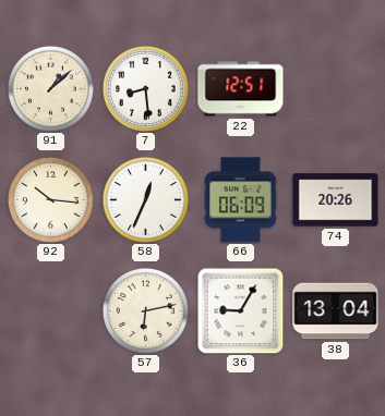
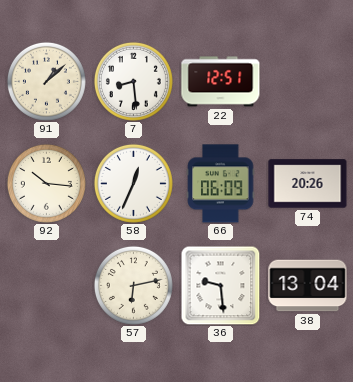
36: 9:05 -> 9:29 (220, 285)
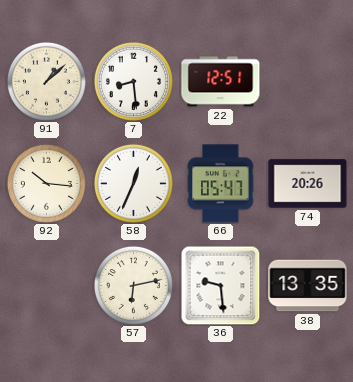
66: 06:09 -> 05:47 (221, 184)
38: 13:04 -> 13:35 (308, 286)
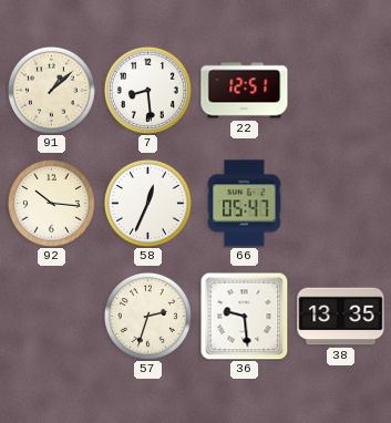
74: 20:26 -> none (308, 184)
57: 6:13 -> 2:33 (147, 316)
